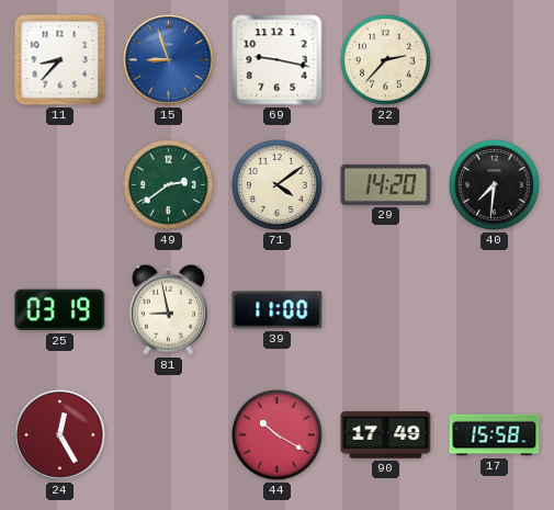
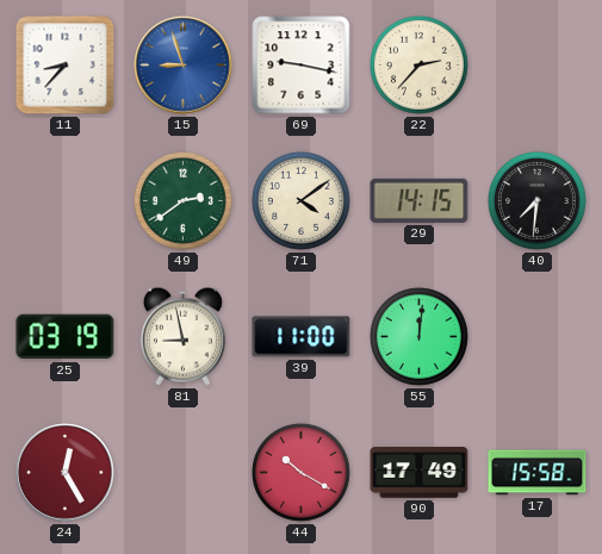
29: 14:20 -> 14:15 (420, 200)
55: none -> 12:01 (420, 337)
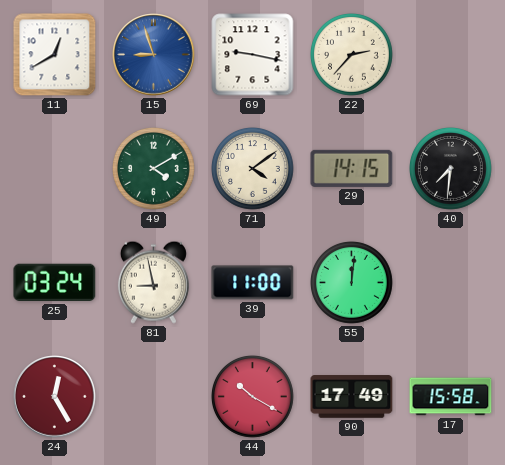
11: 8:37 -> 12:40 (55, 55)
49: 2:39 -> 4:10 (154, 169)
25: 03:19 -> 03:24 (55, 283)
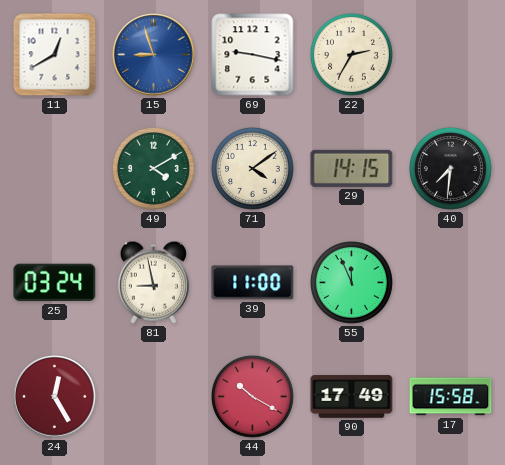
22: 2:37 -> 2:35 (352, 55)
55: 12:01 -> 11:56 (352, 283)
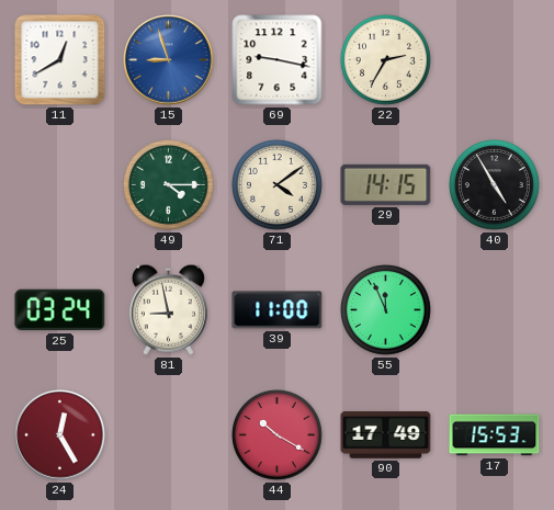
49: 4:10 -> 4:15 (169, 185)
40: 7:31 -> 4:55 (495, 185)
17: 15:58 -> 15:53 (495, 435)
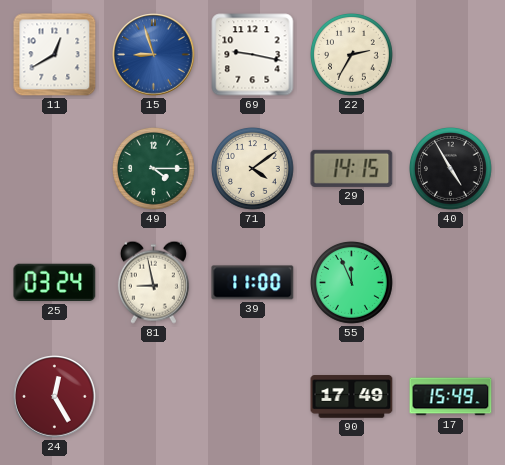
44: 10:20 -> none (278, 435)
17: 15:53 -> 15:49 (451, 397)
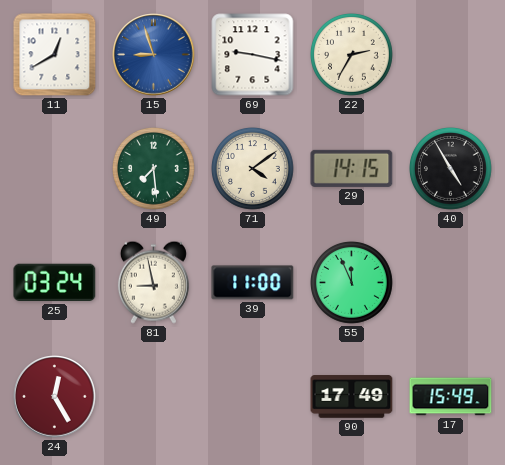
49: 4:15 -> 7:29 (154, 169)
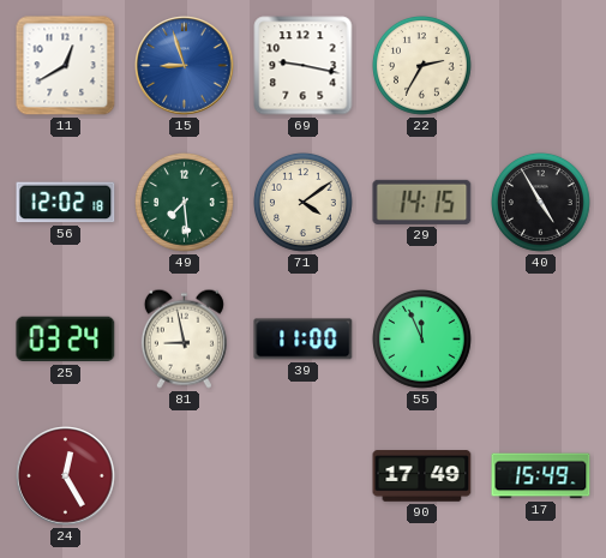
56: none -> 12:02 (66, 203)
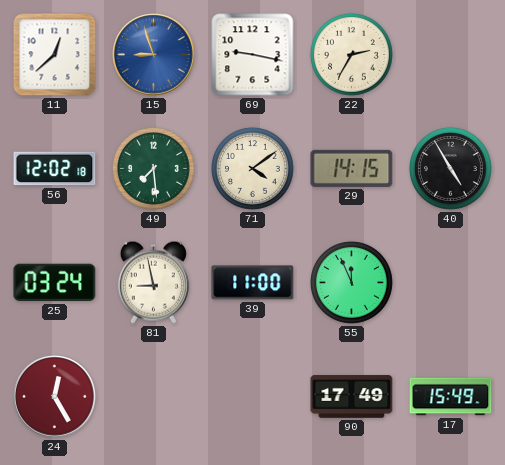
11: 12:40 -> 12:38 (55, 55)
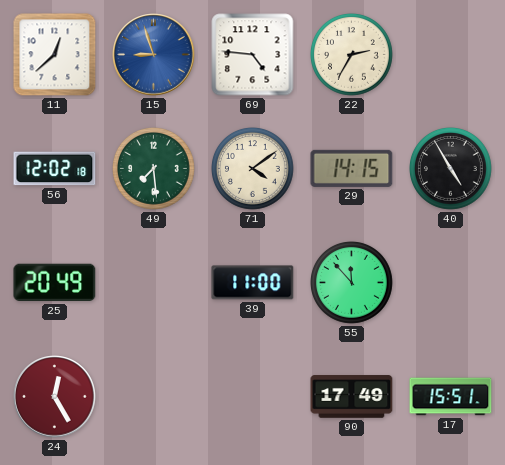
69: 9:17 -> 4:46 (253, 55)
25: 03:24 -> 20:49 (55, 283)
81: 8:58 -> none (153, 282)
55: 11:56 -> 11:53 (352, 283)
17: 15:49 -> 15:51 (451, 397)
